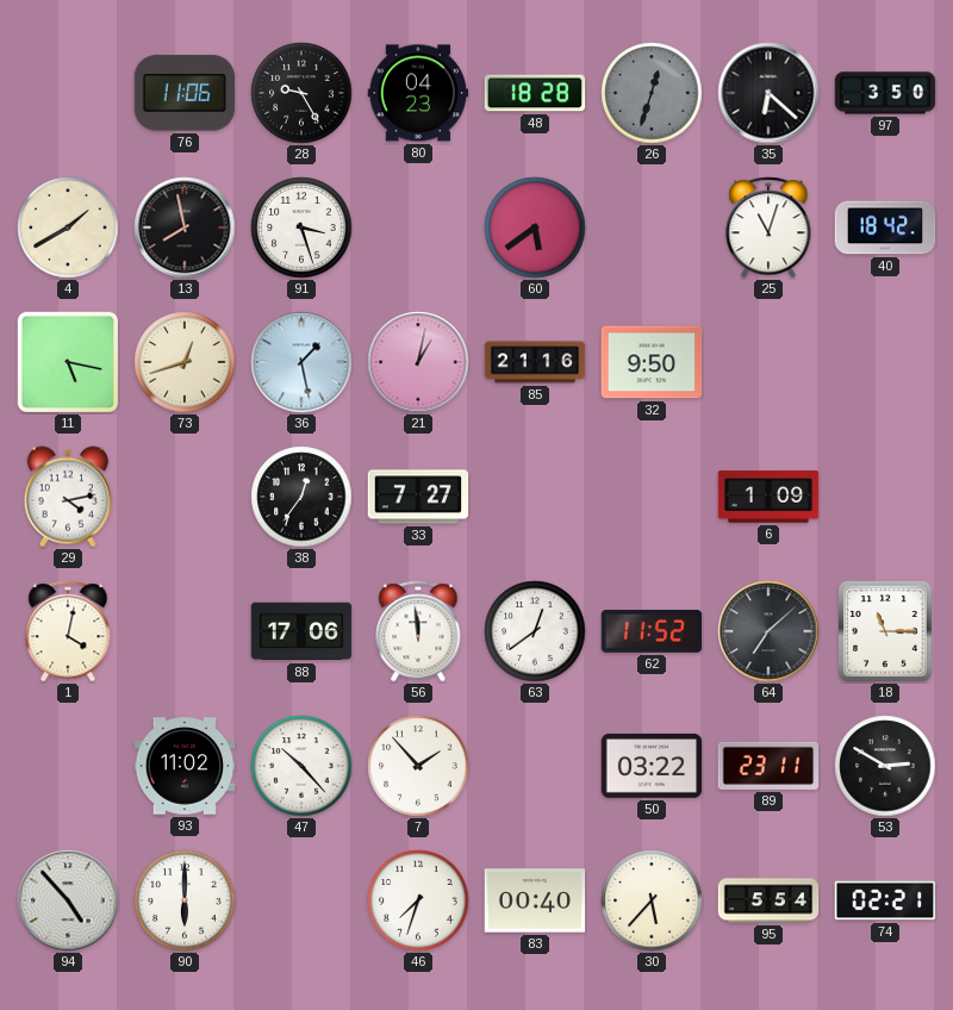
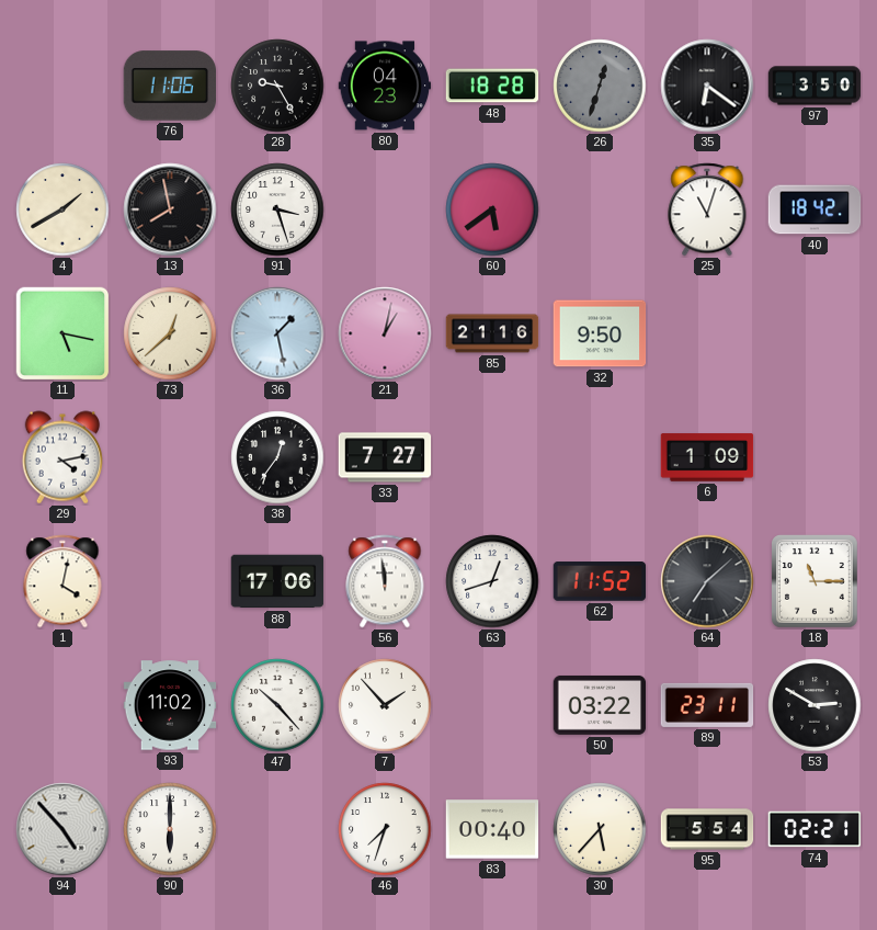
35: 6:22 -> 6:21 (707, 86)
73: 12:42 -> 12:38 (170, 333)
63: 12:39 -> 12:42 (492, 581)
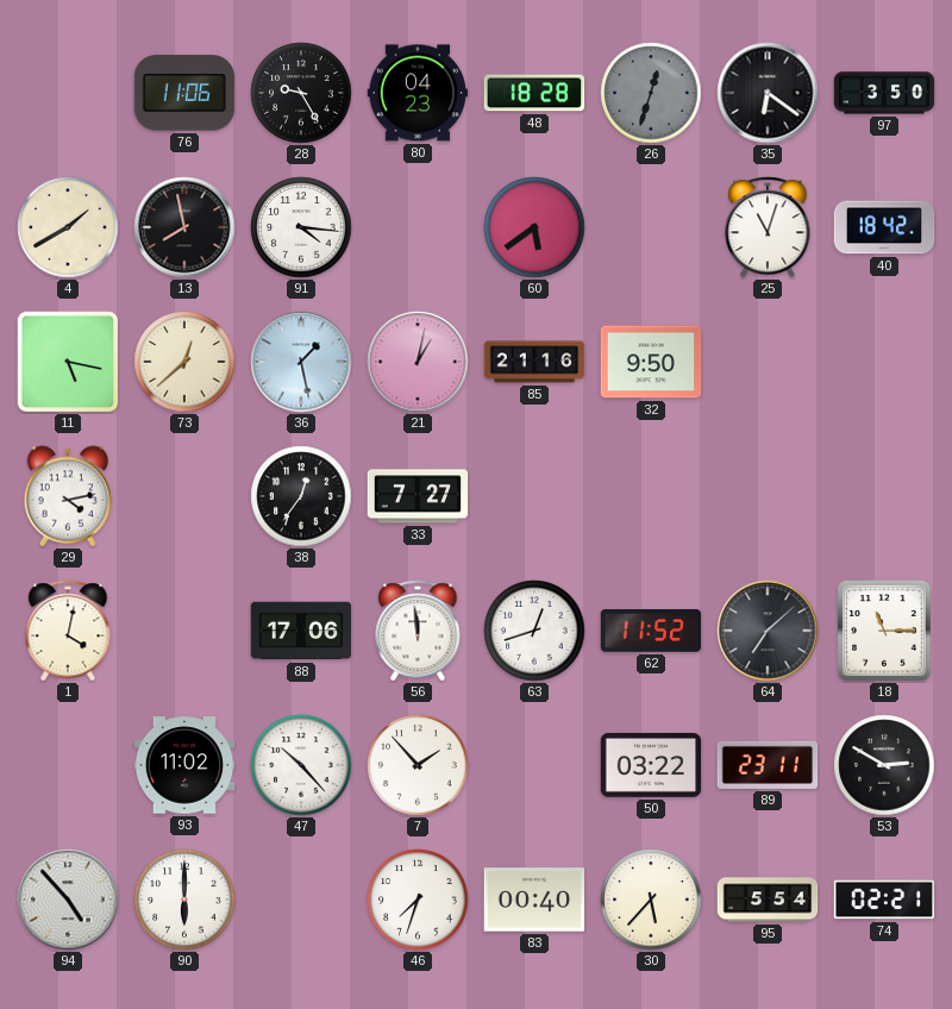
91: 3:27 -> 4:16 (301, 227)
6: 1:09 -> none (707, 457)
